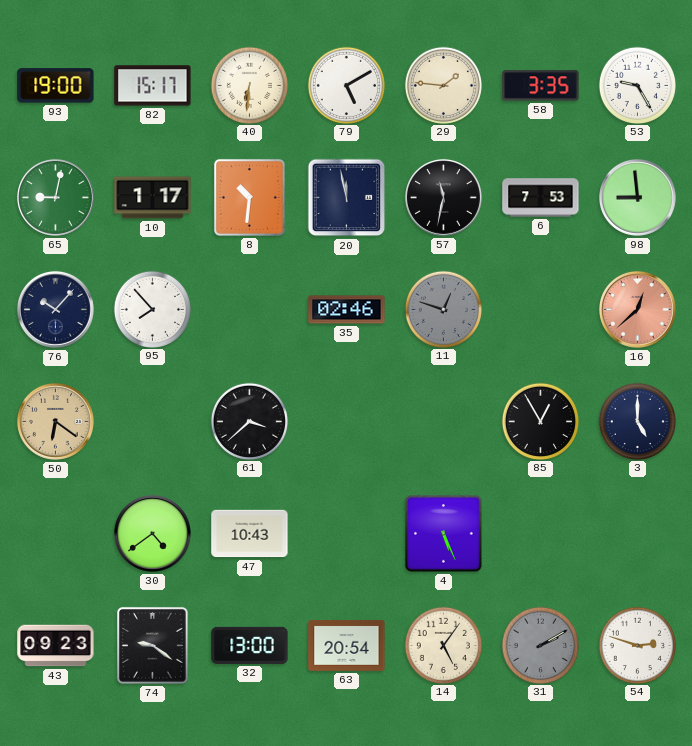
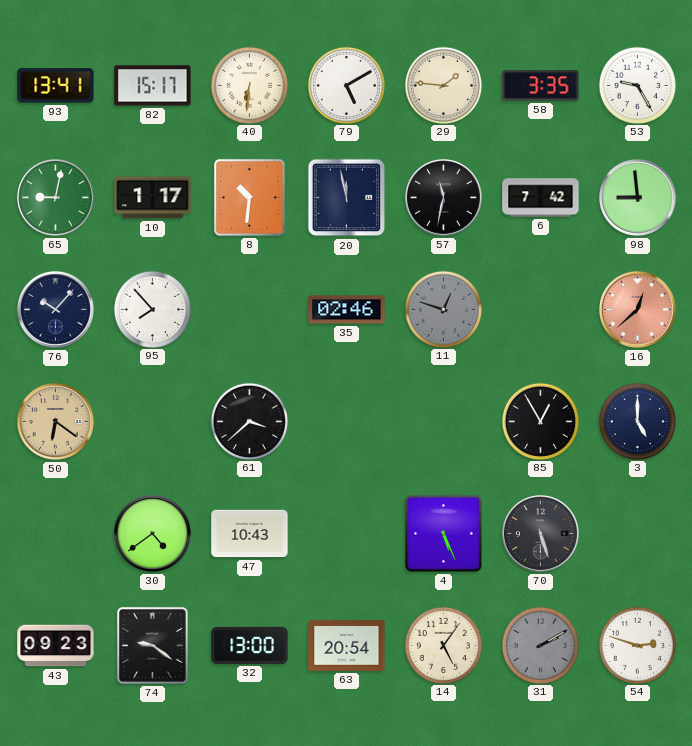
93: 19:00 -> 13:41 (56, 86)
6: 7:53 -> 7:42 (541, 198)
70: none -> 5:27 (540, 533)
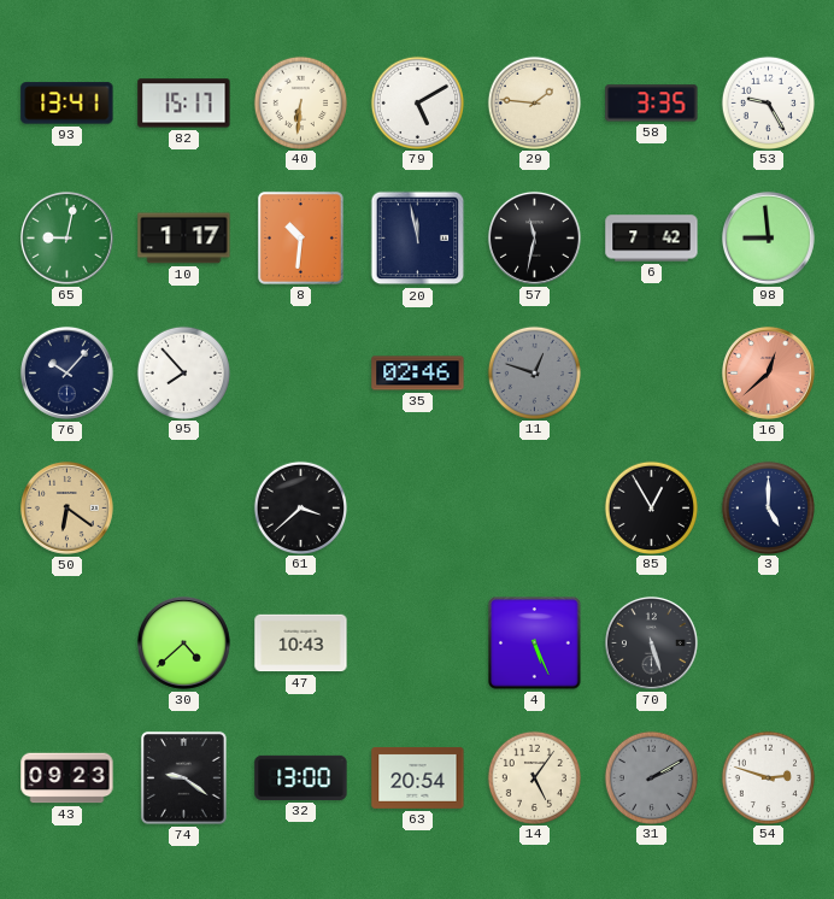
30: 4:39 -> 4:38 (183, 642)
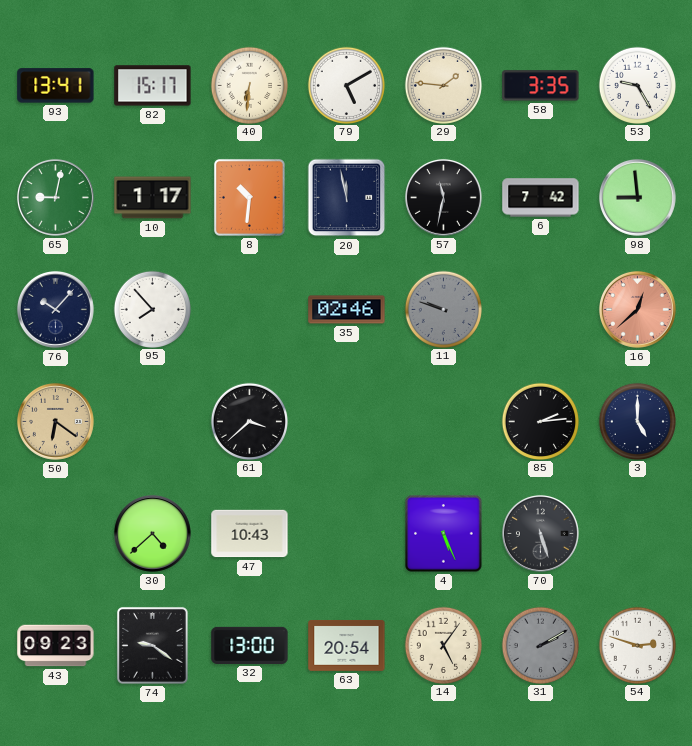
11: 12:48 -> 9:48 (443, 309)
85: 12:55 -> 2:14 (540, 421)
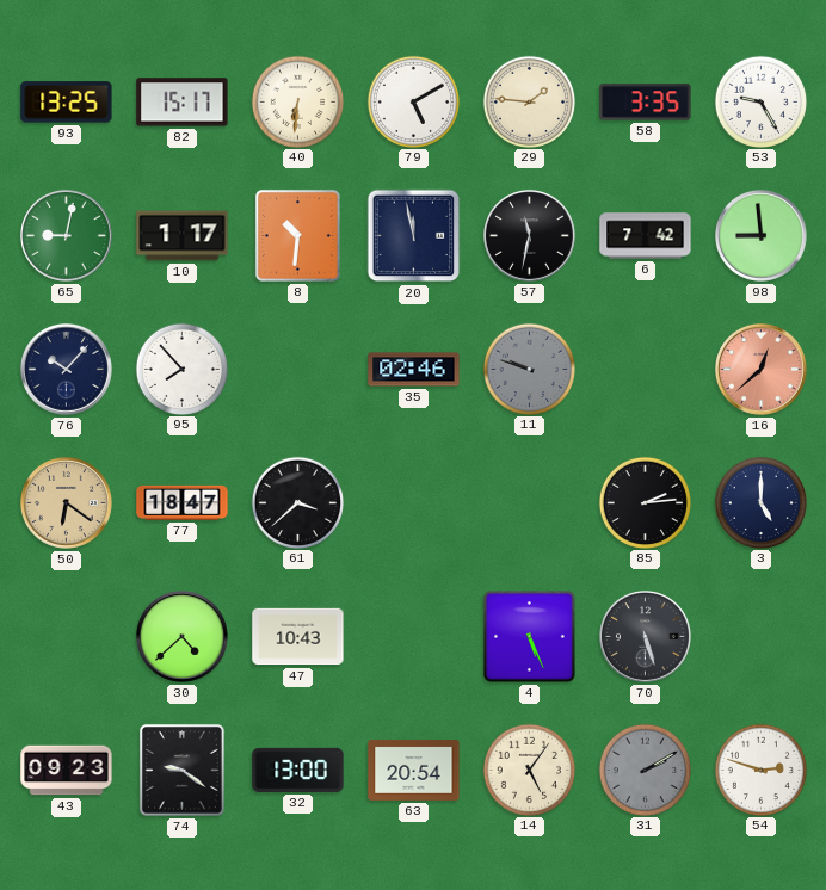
93: 13:41 -> 13:25 (67, 103)
77: none -> 18:47 (183, 502)
